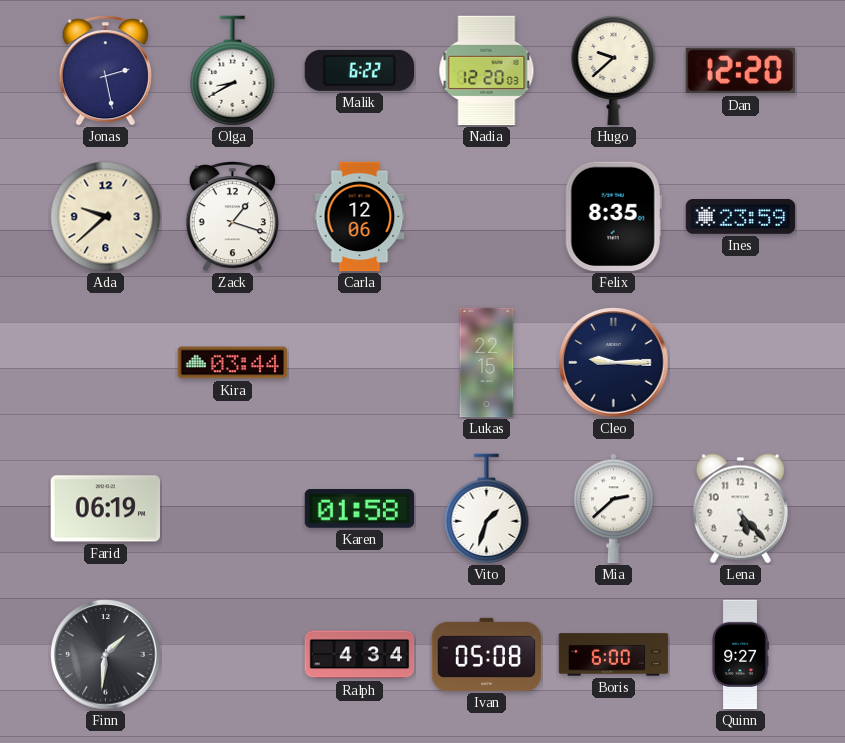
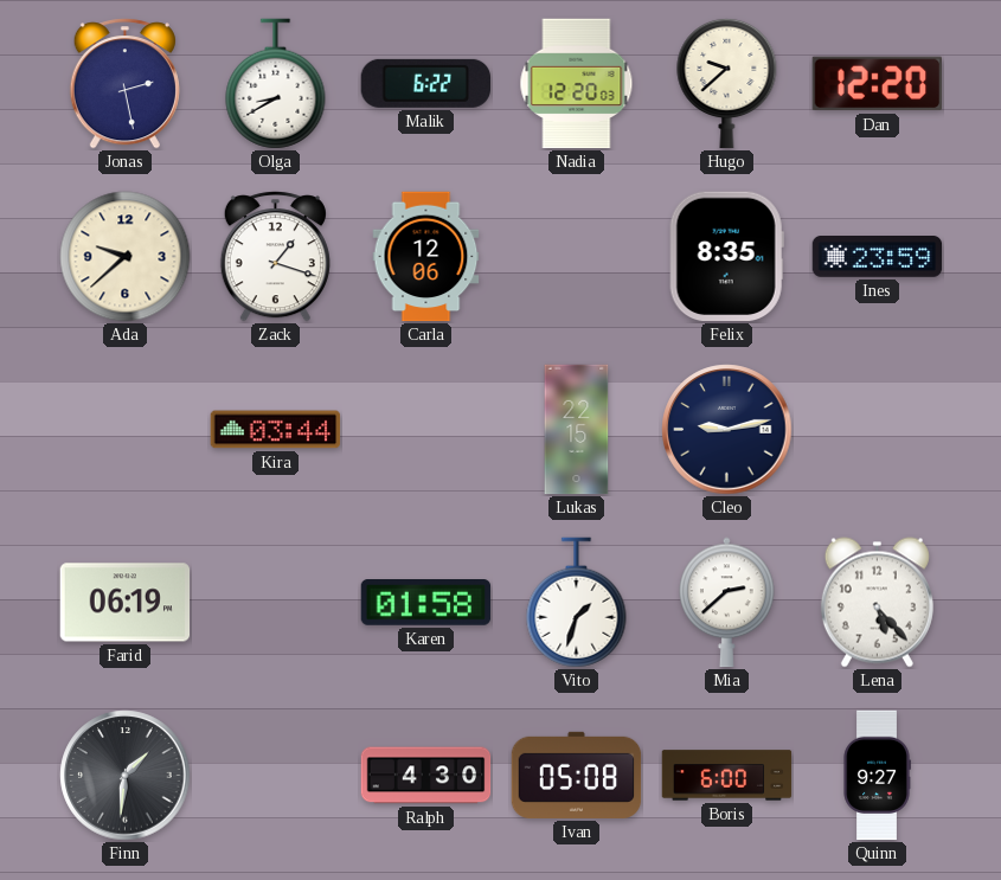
Cleo: 9:15 -> 9:13 (727, 430)
Ralph: 4:34 -> 4:30 (426, 776)
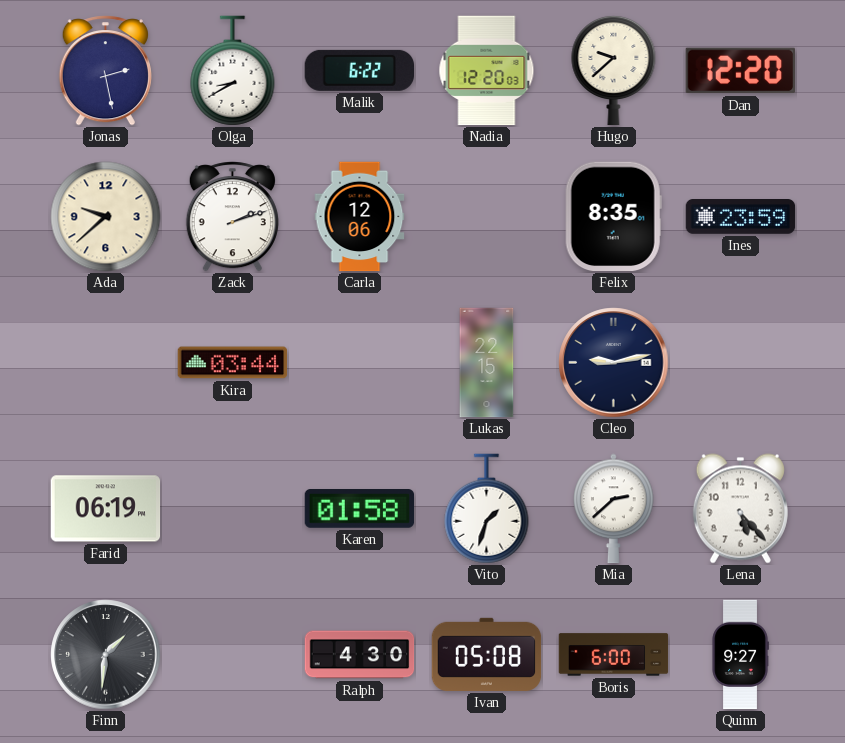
Zack: 1:18 -> 2:12 (232, 217)
